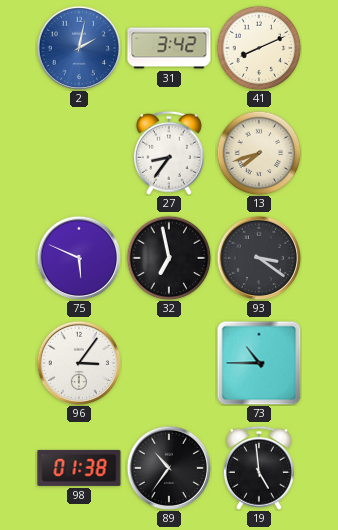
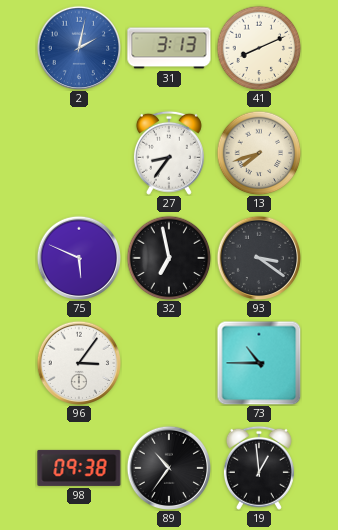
31: 3:42 -> 3:13 (169, 48)
98: 01:38 -> 09:38 (79, 468)
19: 4:59 -> 12:59 (259, 468)
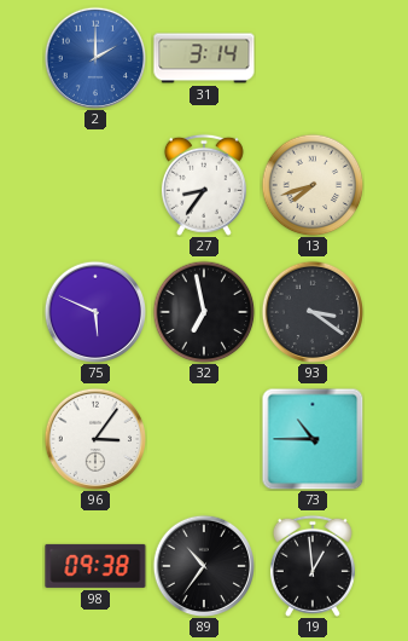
2: 2:02 -> 2:00 (94, 57)
31: 3:13 -> 3:14 (204, 58)
41: 8:11 -> none (259, 48)
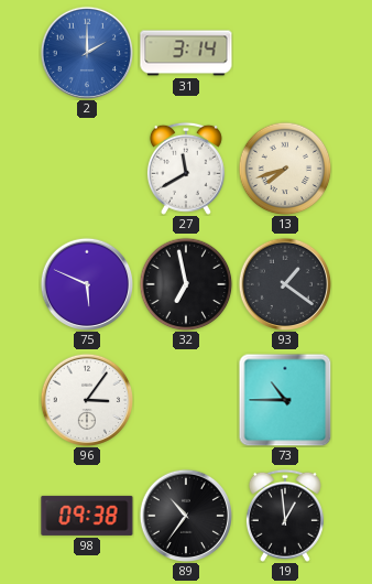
27: 8:36 -> 11:40 (186, 169)
93: 3:21 -> 1:21 (284, 283)
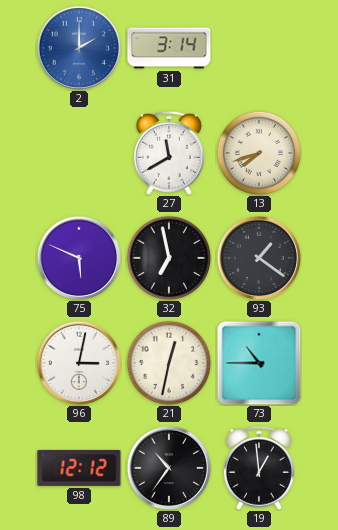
96: 3:06 -> 3:02 (78, 362)
21: none -> 12:32 (169, 363)
98: 09:38 -> 12:12 (79, 468)
